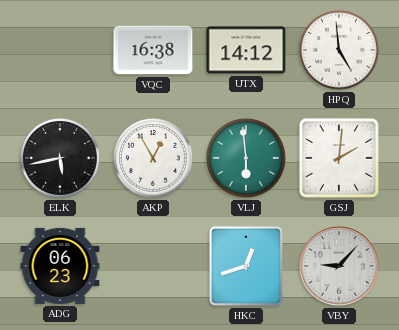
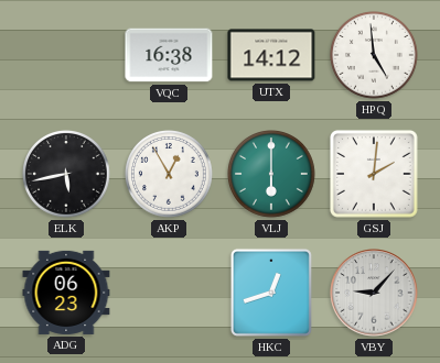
VLJ: 5:59 -> 6:00 (272, 175)
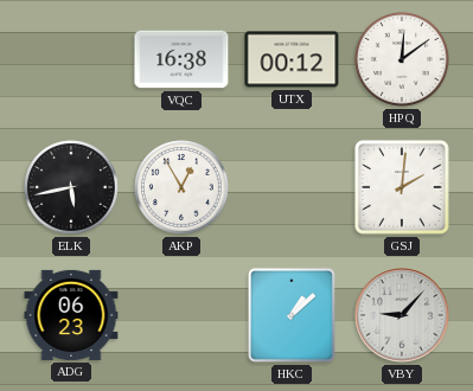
UTX: 14:12 -> 00:12 (292, 59)
HPQ: 4:59 -> 12:09 (403, 60)
VLJ: 6:00 -> none (272, 175)
HKC: 12:42 -> 1:08 (292, 315)
